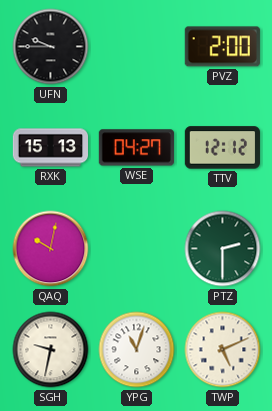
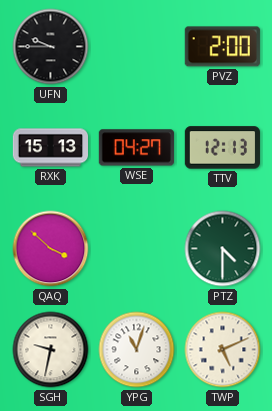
TTV: 12:12 -> 12:13 (222, 148)
QAQ: 10:02 -> 3:52 (51, 249)
PTZ: 2:30 -> 4:30 (223, 249)
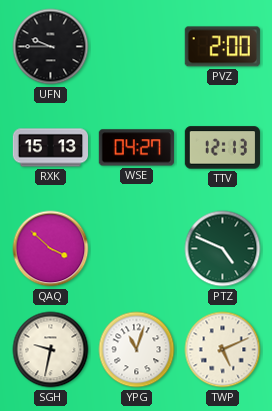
PTZ: 4:30 -> 4:49 (223, 249)
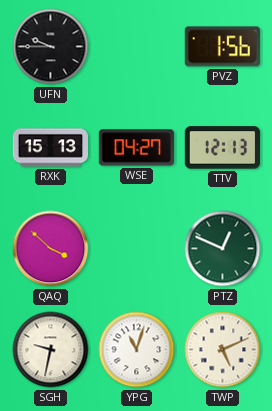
PVZ: 2:00 -> 1:56 (222, 47)
PTZ: 4:49 -> 12:49 (223, 249)
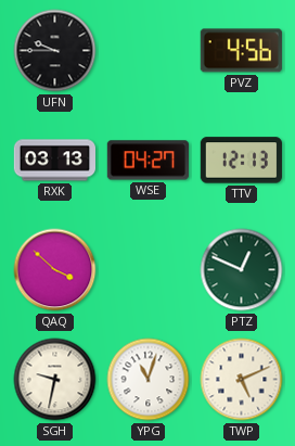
PVZ: 1:56 -> 4:56 (241, 51)
RXK: 15:13 -> 03:13 (54, 161)
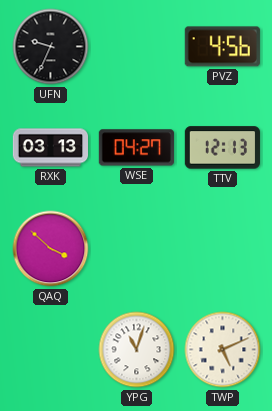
UFN: 9:45 -> 9:34 (51, 47)
PTZ: 12:49 -> none (242, 270)
SGH: 9:32 -> none (55, 380)
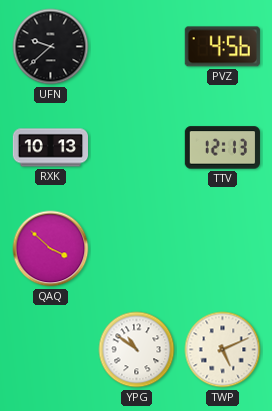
UFN: 9:34 -> 9:38 (51, 47)
RXK: 03:13 -> 10:13 (50, 148)
WSE: 04:27 -> none (136, 148)
YPG: 11:03 -> 10:51 (137, 350)
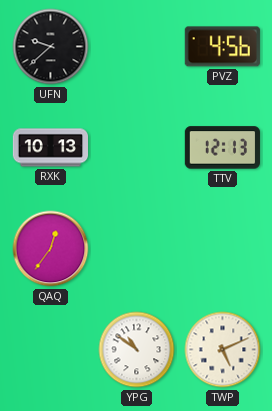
QAQ: 3:52 -> 12:36 (51, 249)
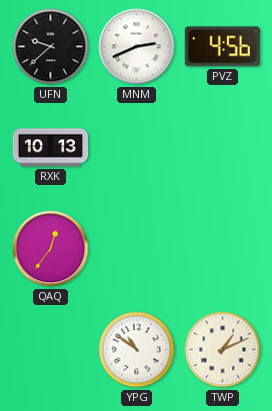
MNM: none -> 2:41 (137, 47)
TTV: 12:13 -> none (222, 148)
TWP: 5:11 -> 1:11 (223, 350)
